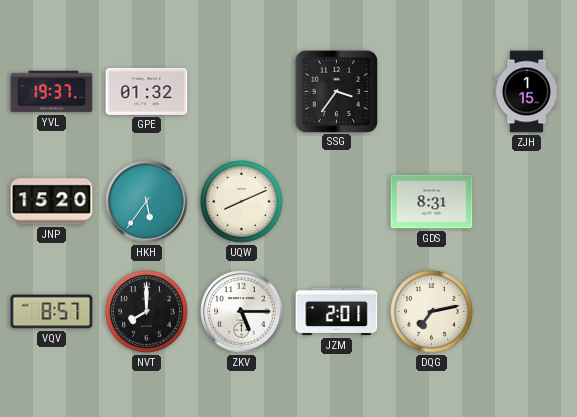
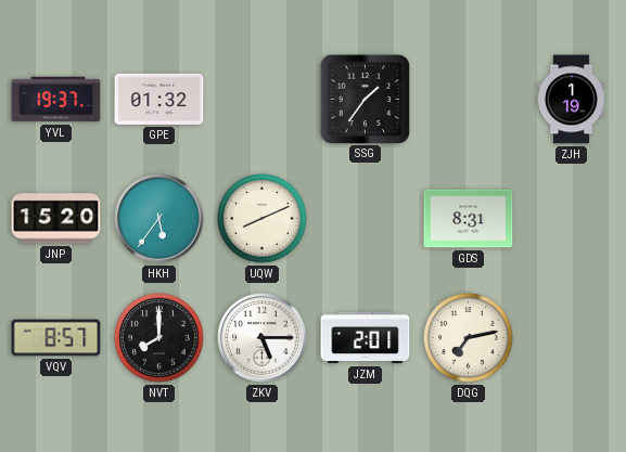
SSG: 3:36 -> 1:36 (365, 99)
ZJH: 1:15 -> 1:19 (572, 100)
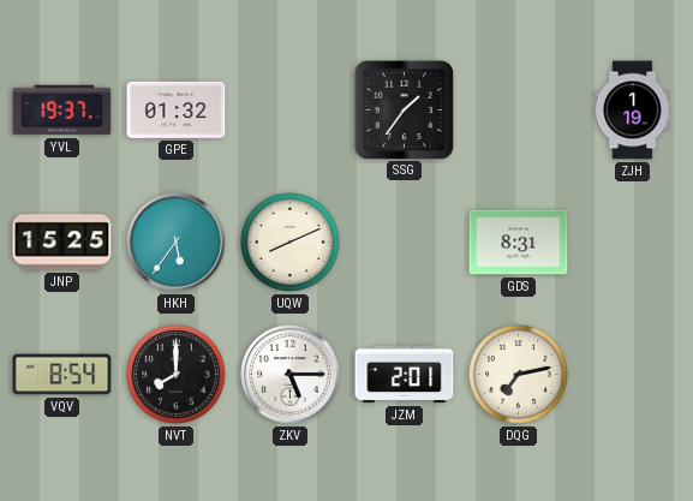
JNP: 15:20 -> 15:25 (62, 243)
VQV: 8:57 -> 8:54 (62, 375)
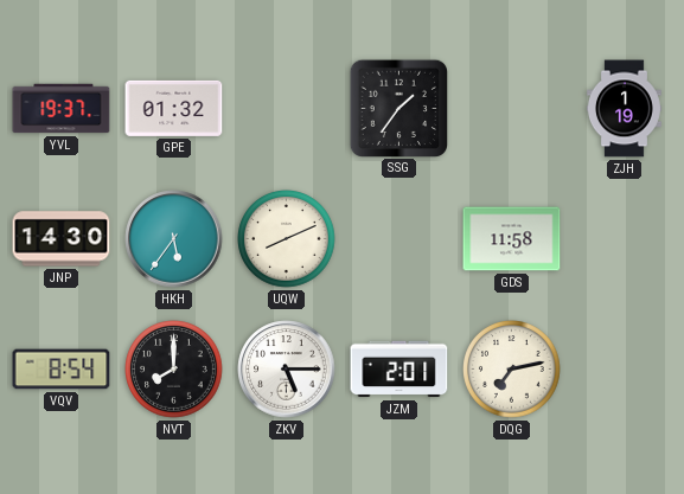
JNP: 15:25 -> 14:30 (62, 239)
GDS: 8:31 -> 11:58 (512, 239)
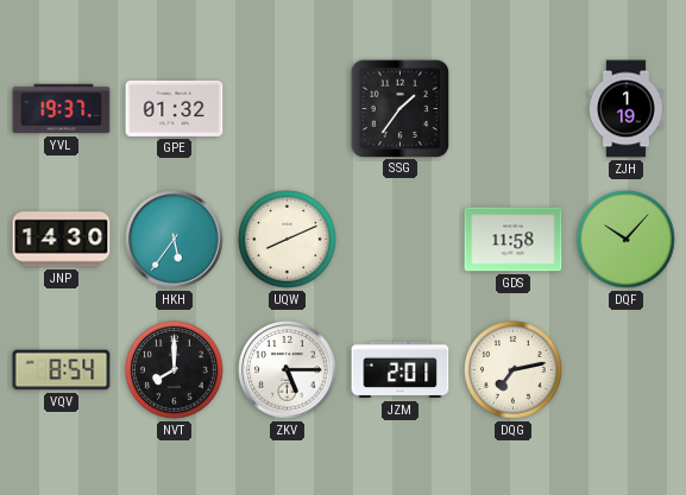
DQF: none -> 10:07 (627, 240)
